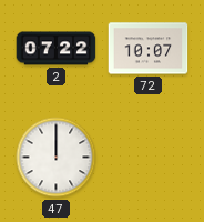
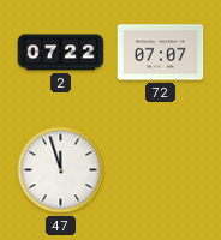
72: 10:07 -> 07:07 (161, 53)
47: 12:00 -> 11:57 (61, 170)
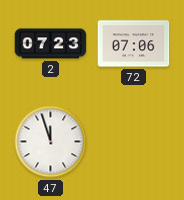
2: 07:22 -> 07:23 (51, 44)
72: 07:07 -> 07:06 (134, 44)
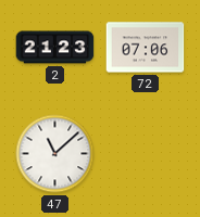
2: 07:23 -> 21:23 (55, 48)
47: 11:57 -> 11:08 (55, 154)
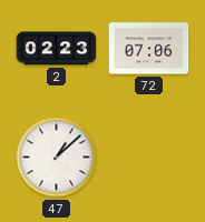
2: 21:23 -> 02:23 (57, 49)
47: 11:08 -> 1:08 (57, 158)
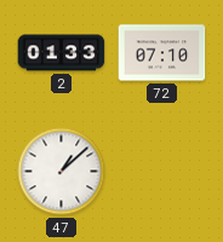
2: 02:23 -> 01:33 (62, 53)
72: 07:06 -> 07:10 (162, 53)
